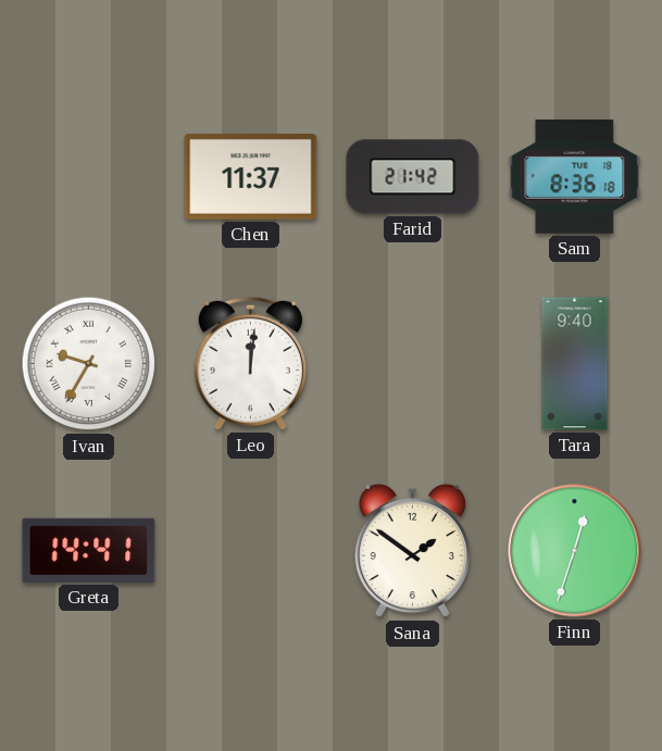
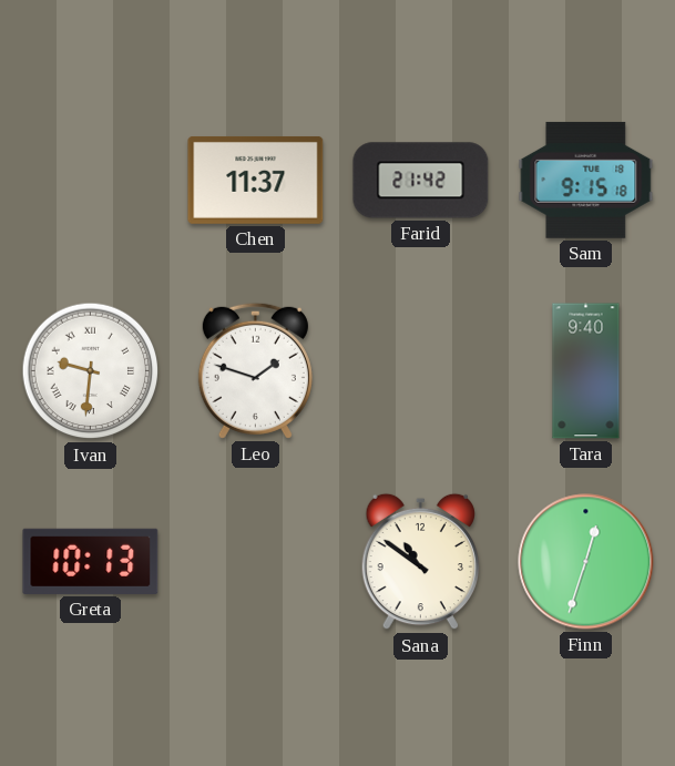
Sam: 8:36 -> 9:15 (586, 180)
Ivan: 9:35 -> 9:31 (91, 371)
Leo: 12:01 -> 1:48 (255, 370)
Greta: 14:41 -> 10:13 (91, 561)
Sana: 1:51 -> 10:51 (420, 562)
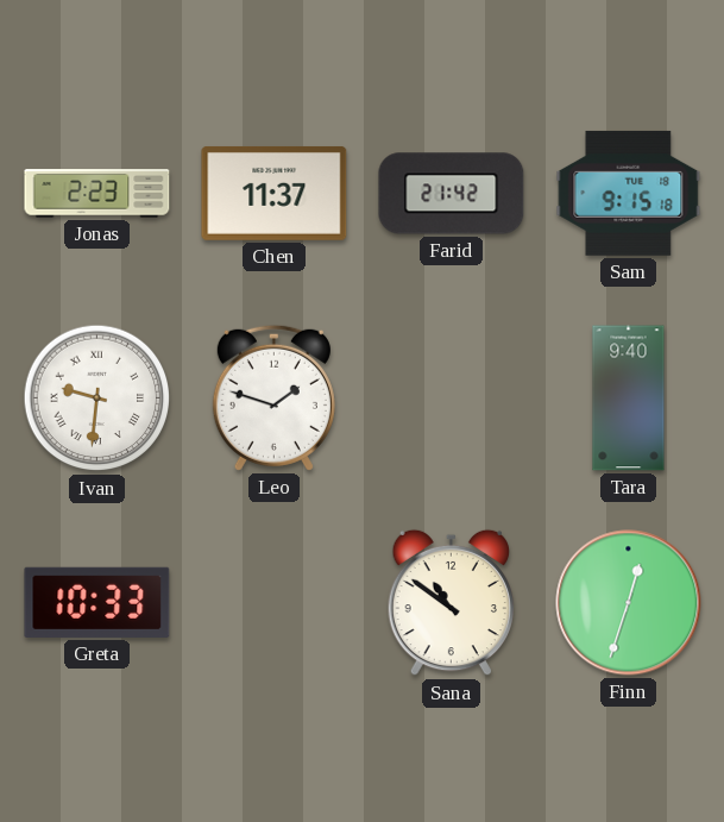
Jonas: none -> 2:23 (97, 194)
Greta: 10:13 -> 10:33 (97, 602)
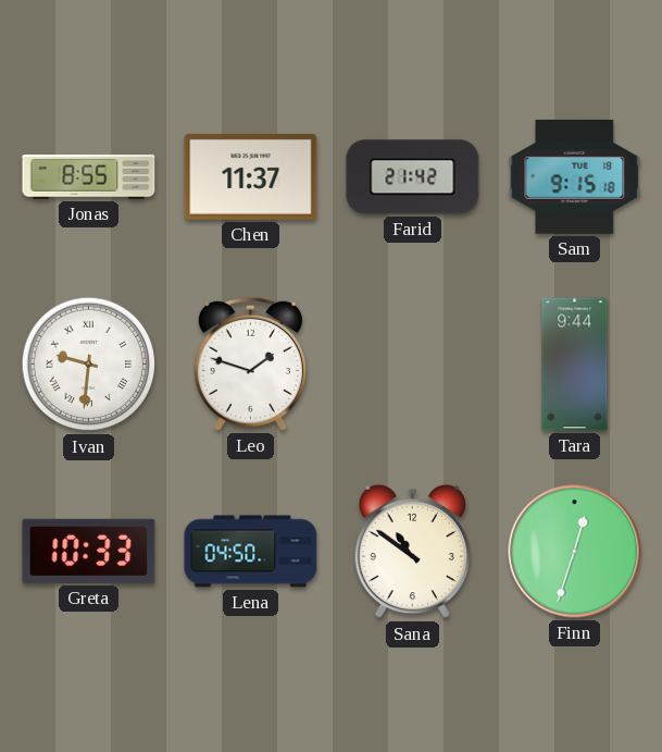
Jonas: 2:23 -> 8:55 (89, 177)
Tara: 9:40 -> 9:44 (575, 365)
Lena: none -> 04:50 (251, 552)
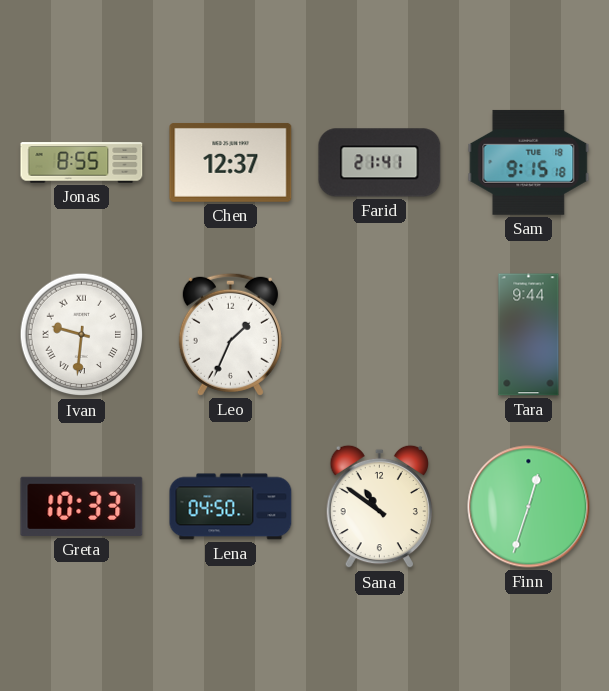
Chen: 11:37 -> 12:37 (231, 162)
Farid: 21:42 -> 21:41 (380, 163)
Leo: 1:48 -> 1:34 (230, 334)
